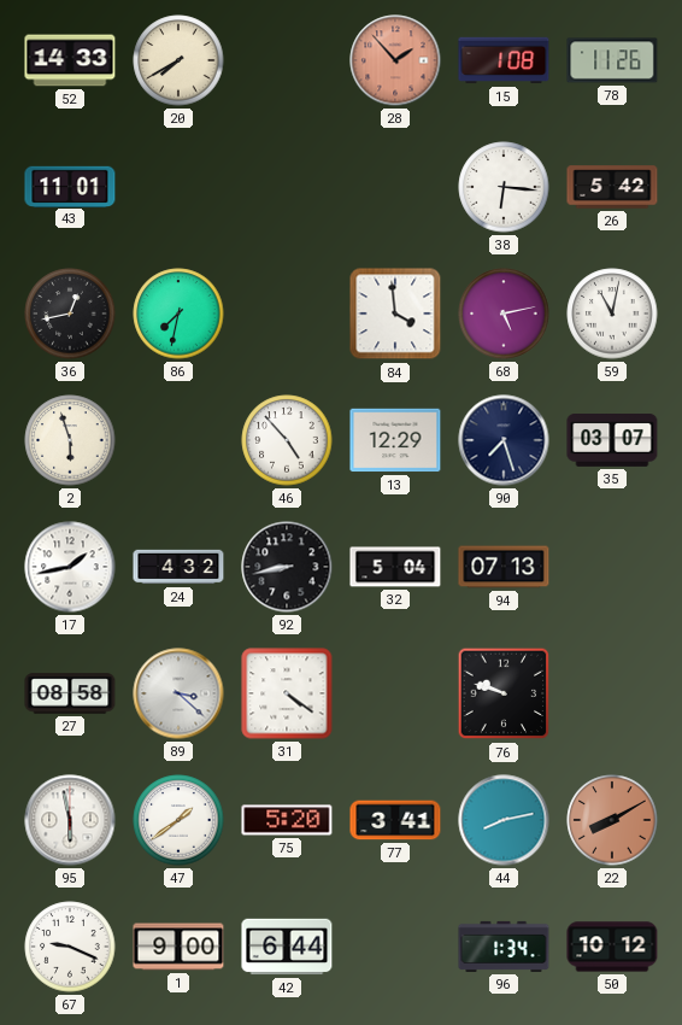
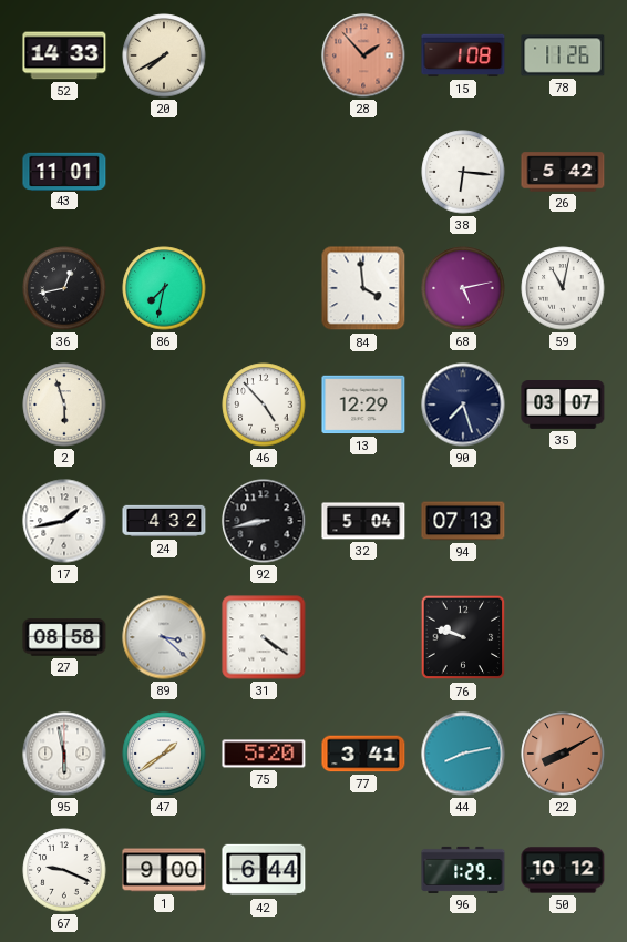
96: 1:34 -> 1:29 (463, 870)
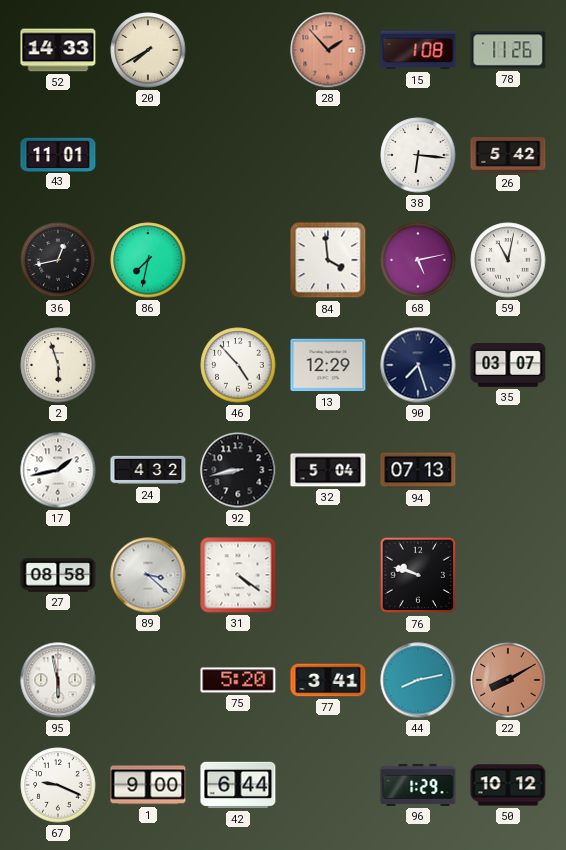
47: 1:39 -> none (164, 754)
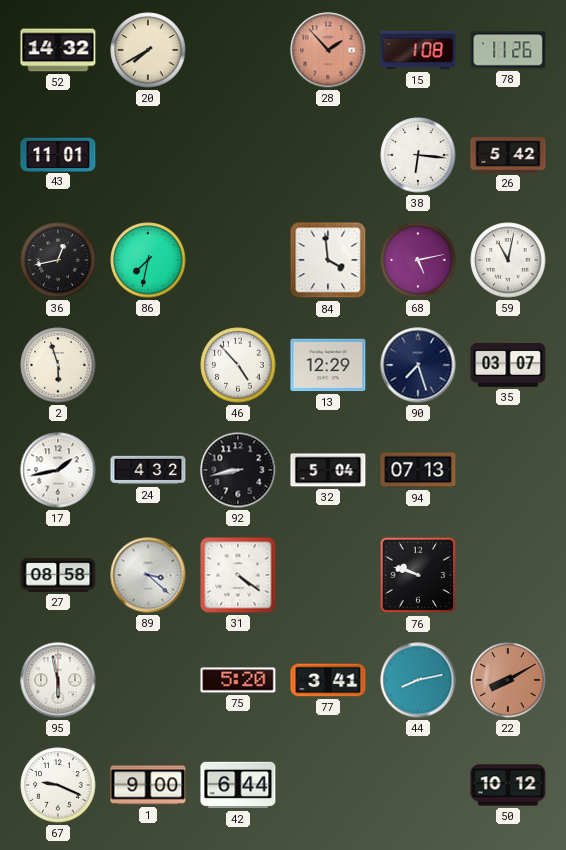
52: 14:33 -> 14:32 (58, 50)
96: 1:29 -> none (418, 785)
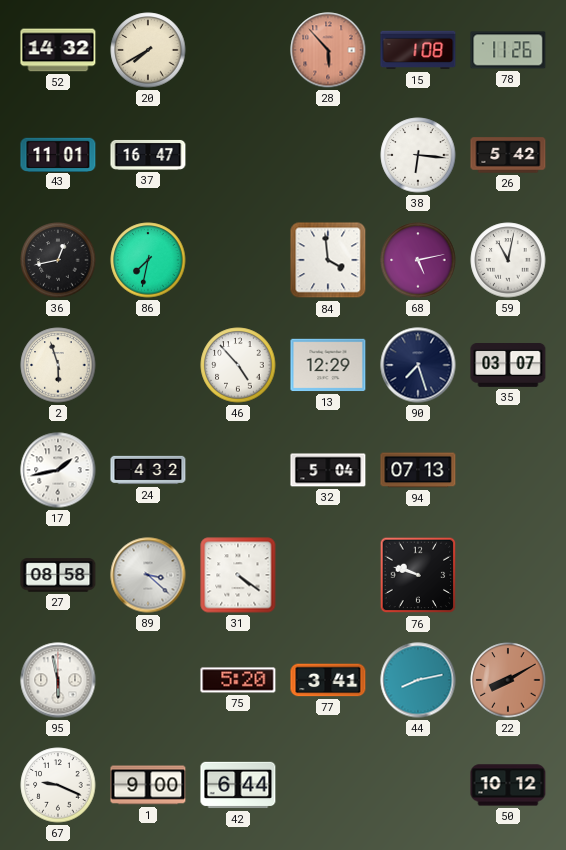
28: 1:53 -> 5:53 (328, 50)
37: none -> 16:47 (148, 155)
92: 8:43 -> none (238, 470)
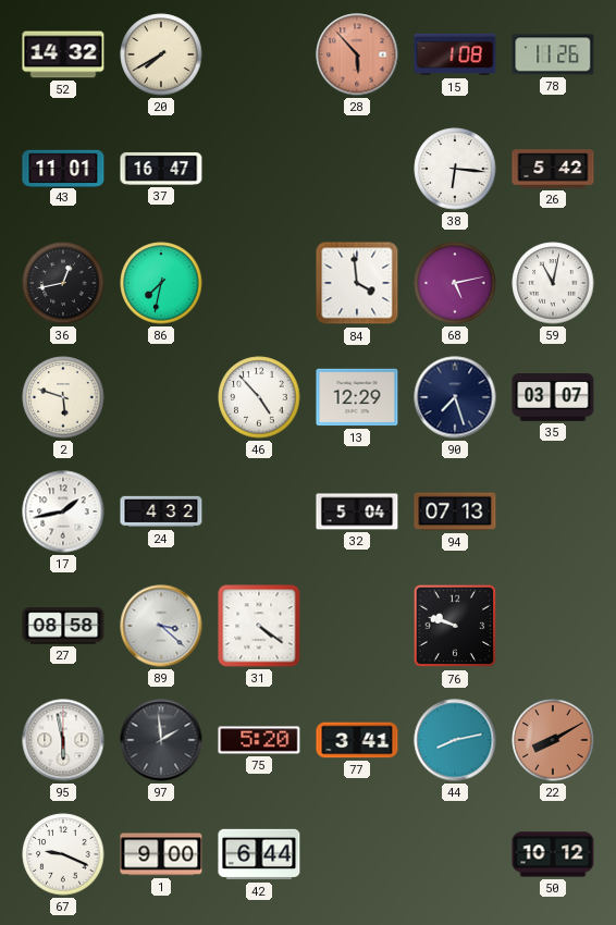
2: 5:57 -> 5:48 (63, 397)
97: none -> 1:59 (161, 740)
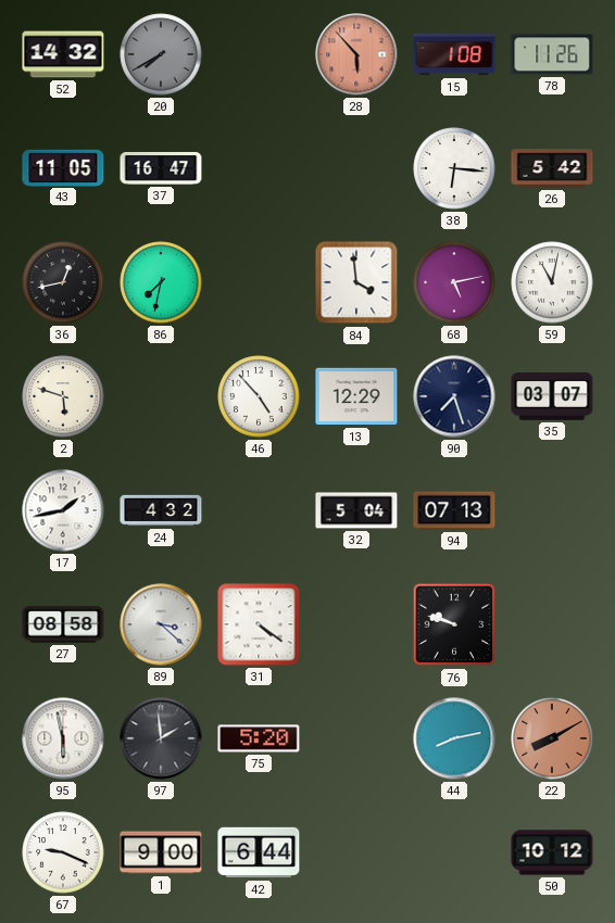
20 dial: cream -> grey (161, 54)
43: 11:01 -> 11:05 (63, 167)
77: 3:41 -> none (357, 740)
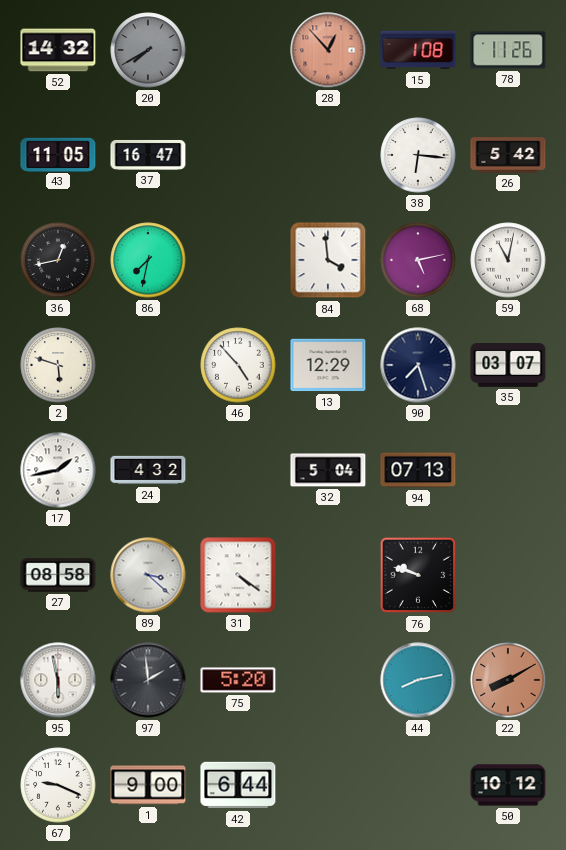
28: 5:53 -> 12:53 (328, 50)
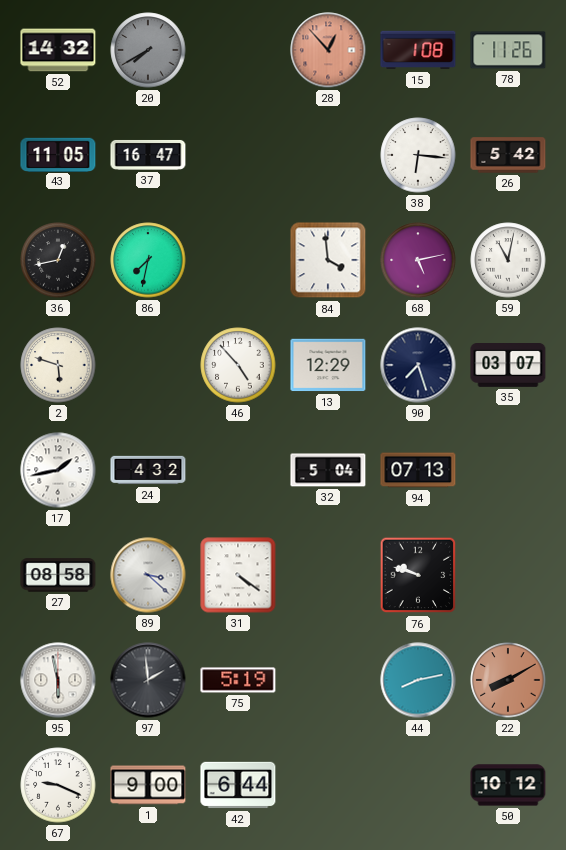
75: 5:20 -> 5:19 (238, 680)
